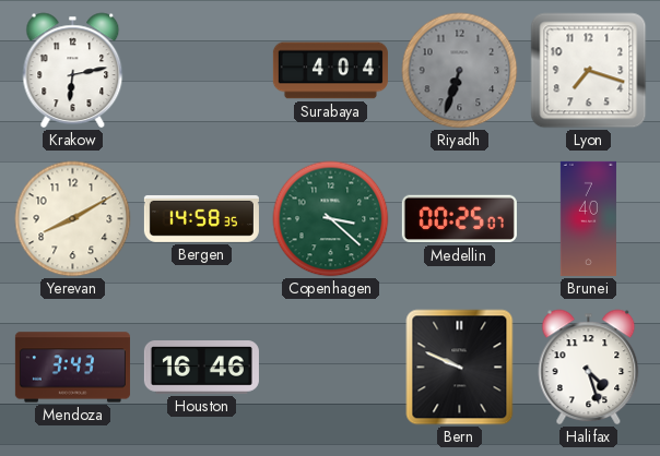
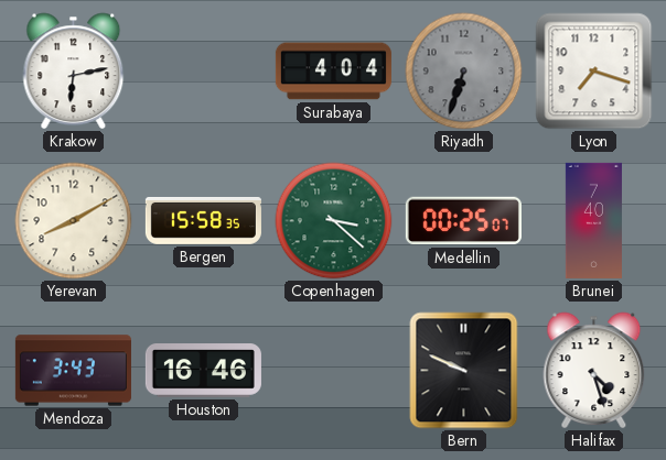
Bergen: 14:58 -> 15:58 (203, 220)
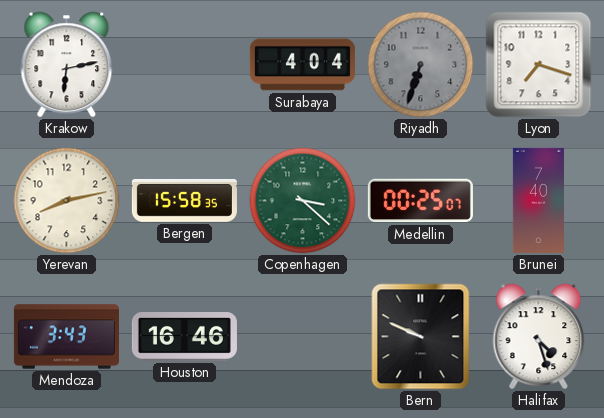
Yerevan: 8:10 -> 8:13 (67, 201)
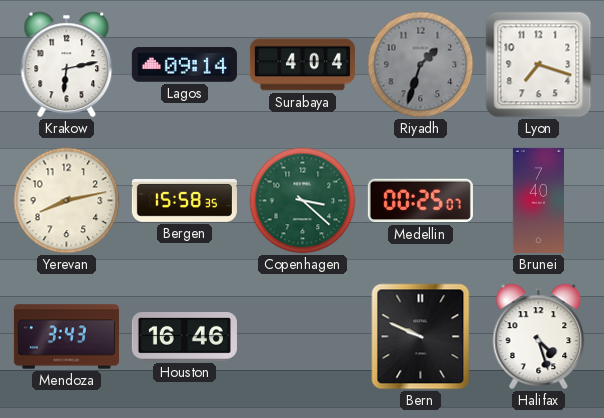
Lagos: none -> 09:14 (184, 65)
Riyadh: 6:33 -> 1:33 (421, 65)
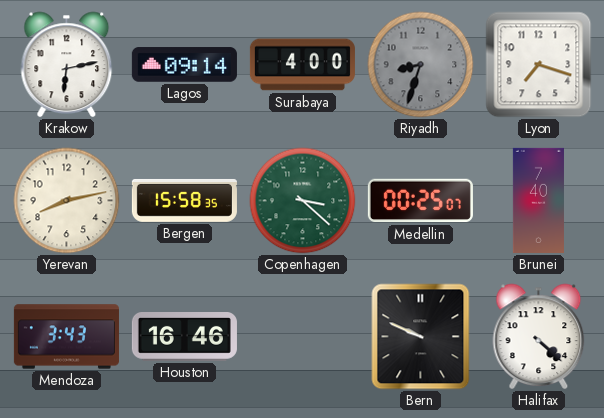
Surabaya: 4:04 -> 4:00 (302, 65)
Riyadh: 1:33 -> 8:33 (421, 65)
Halifax: 4:27 -> 4:22 (539, 337)
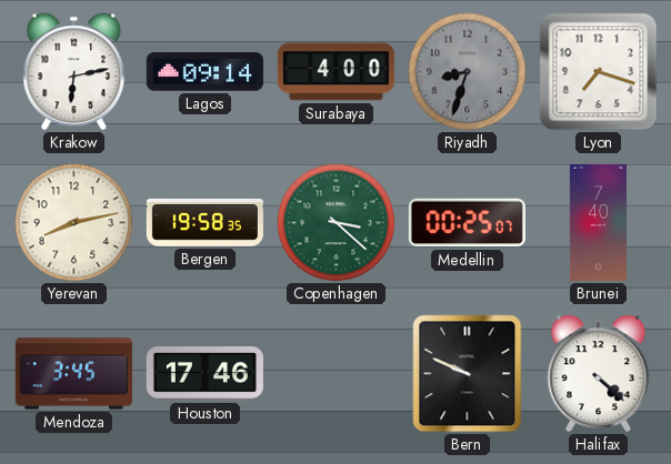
Bergen: 15:58 -> 19:58 (204, 222)
Mendoza: 3:43 -> 3:45 (73, 374)
Houston: 16:46 -> 17:46 (204, 374)
